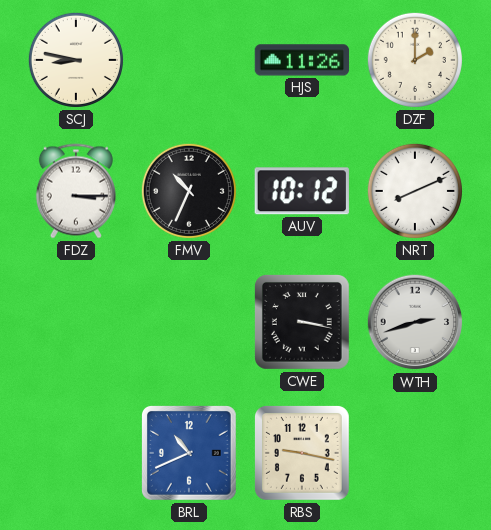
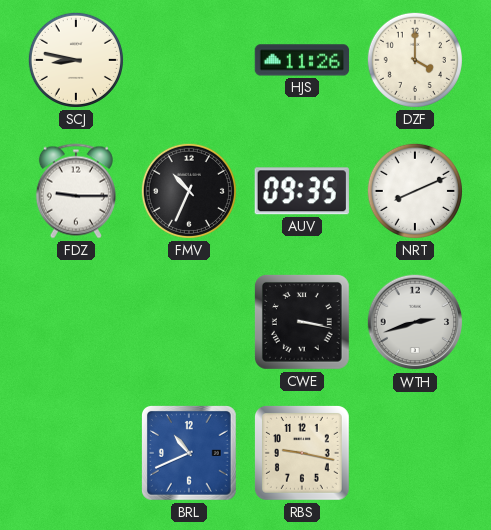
DZF: 2:00 -> 4:00 (415, 60)
FDZ: 3:15 -> 9:15 (76, 191)
AUV: 10:12 -> 09:35 (302, 191)
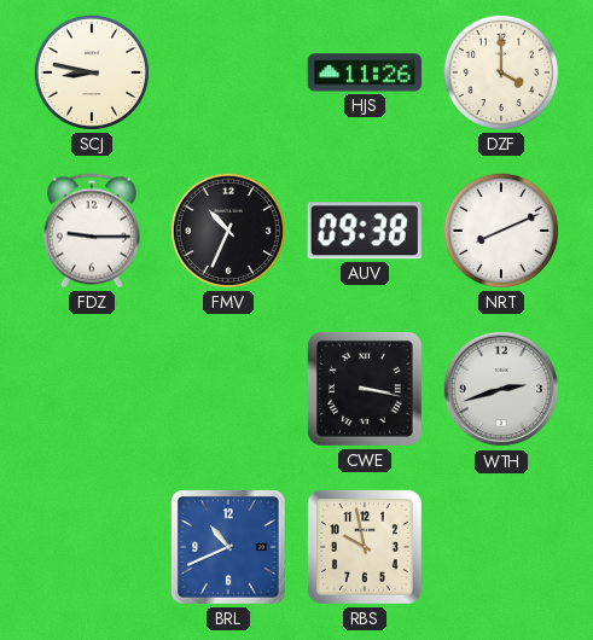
AUV: 09:35 -> 09:38 (365, 231)
RBS: 9:17 -> 9:58 (365, 547)
